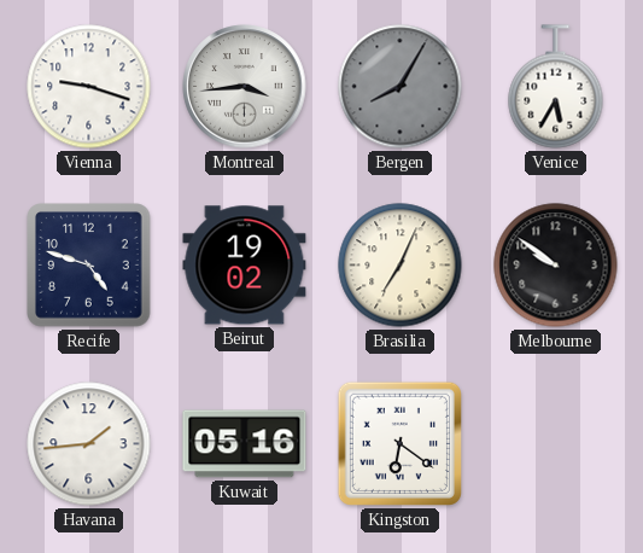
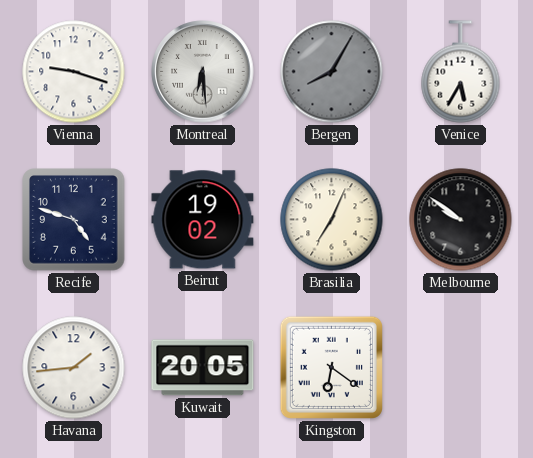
Montreal: 3:44 -> 6:29 (203, 72)
Kuwait: 05:16 -> 20:05 (203, 368)
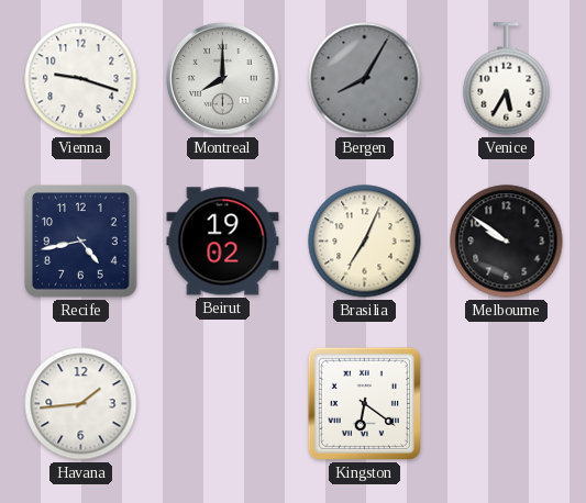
Montreal: 6:29 -> 8:00 (223, 79)
Recife: 4:48 -> 4:43 (81, 242)
Kuwait: 20:05 -> none (203, 368)
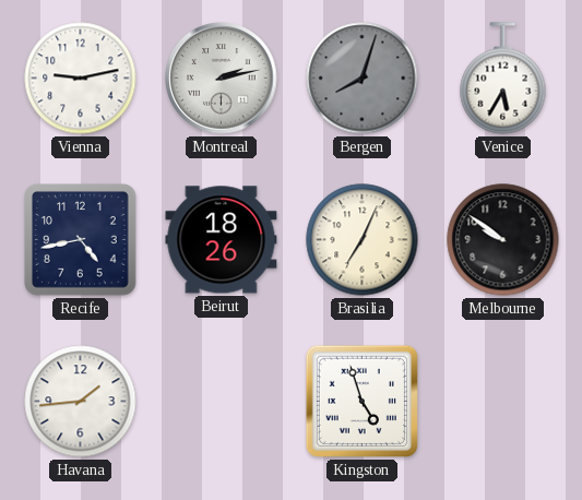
Vienna: 9:18 -> 9:13 (81, 79)
Montreal: 8:00 -> 2:13 (222, 79)
Bergen: 8:05 -> 8:03 (363, 79)
Beirut: 19:02 -> 18:26 (222, 240)
Kingston: 6:21 -> 4:57 (361, 401)
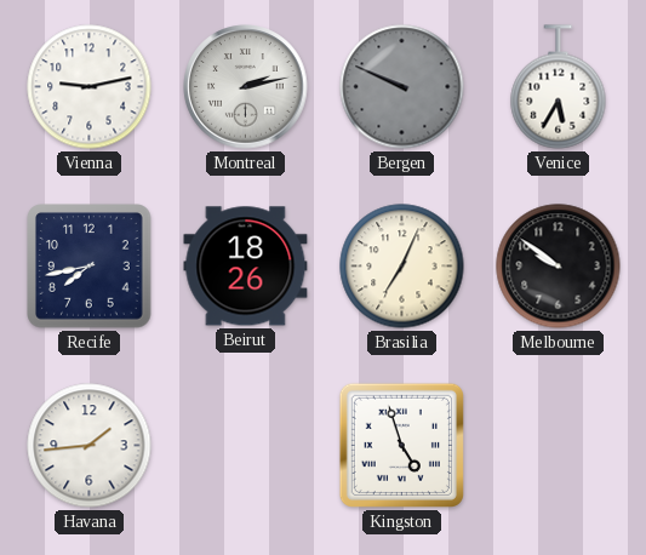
Bergen: 8:03 -> 9:49 (402, 87)
Recife: 4:43 -> 7:43 (90, 267)
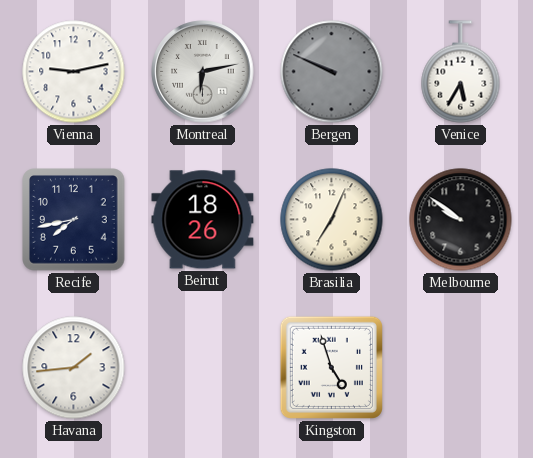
Montreal: 2:13 -> 6:13 (203, 72)
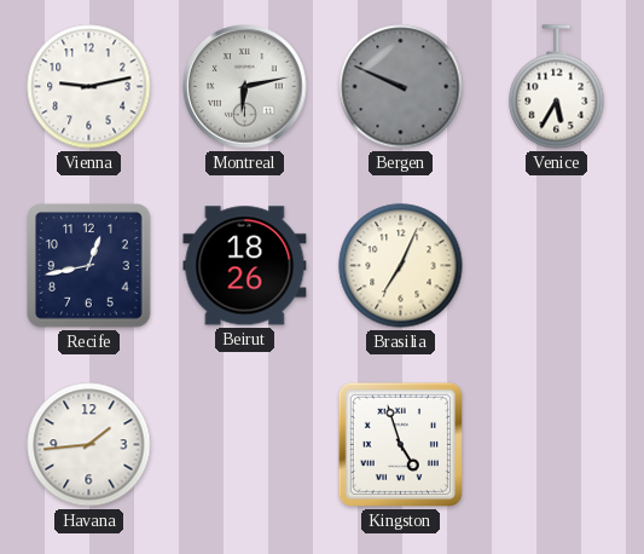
Recife: 7:43 -> 12:43 (89, 266)
Melbourne: 9:51 -> none (461, 220)
